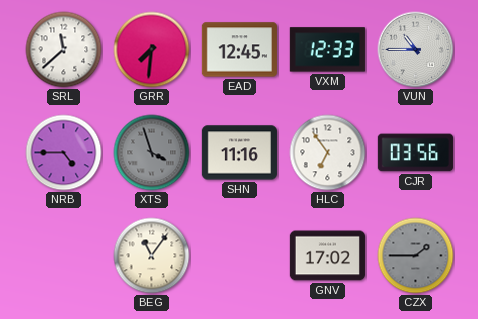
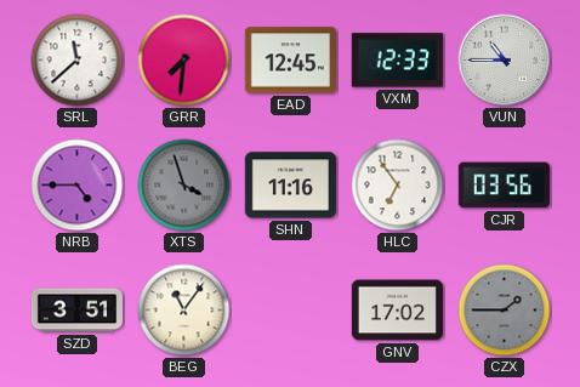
SZD: none -> 3:51 (76, 311)
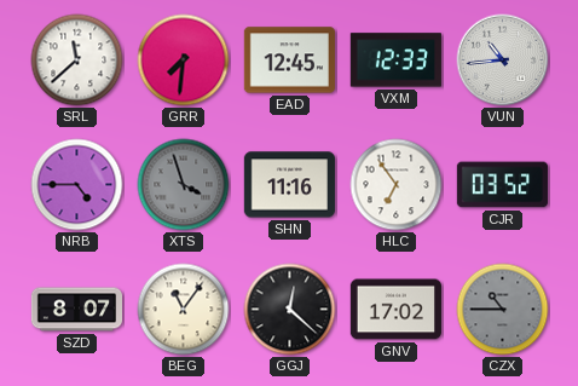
VUN: 10:45 -> 10:44 (503, 61)
CJR: 03:56 -> 03:52 (502, 185)
SZD: 3:51 -> 8:07 (76, 310)
GGJ: none -> 12:22 (290, 310)
CZX: 1:45 -> 10:45 (503, 310)
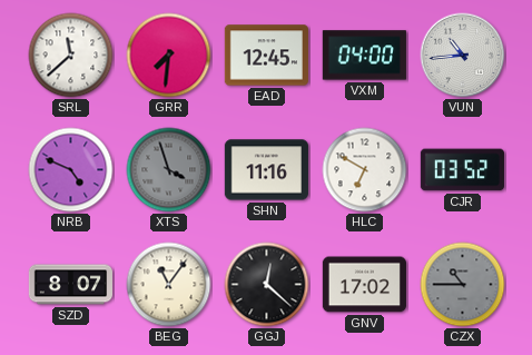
VXM: 12:33 -> 04:00 (364, 56)
NRB: 4:45 -> 4:49 (71, 170)
HLC: 6:54 -> 6:50 (365, 170)
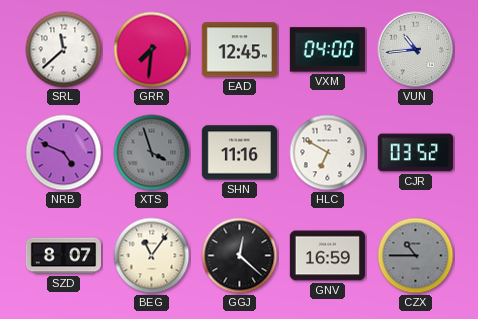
GNV: 17:02 -> 16:59 (327, 256)
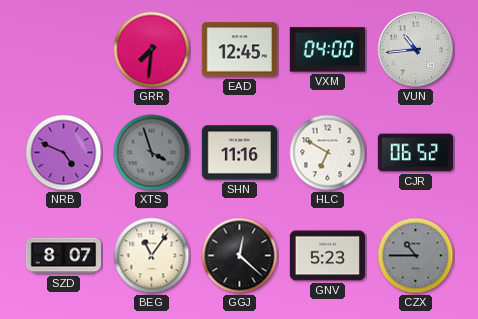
SRL: 11:38 -> none (64, 50)
CJR: 03:52 -> 06:52 (415, 153)
GNV: 16:59 -> 5:23 (327, 256)
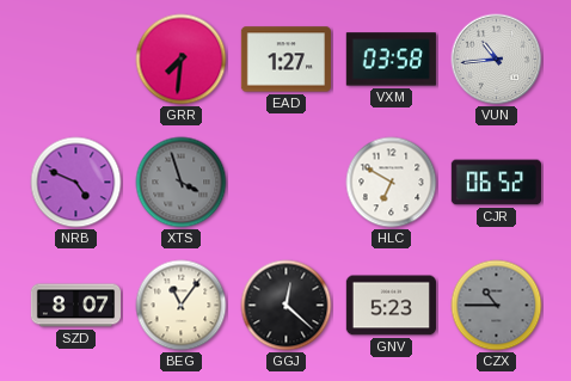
EAD: 12:45 -> 1:27 (285, 60)
VXM: 04:00 -> 03:58 (391, 60)
SHN: 11:16 -> none (239, 153)
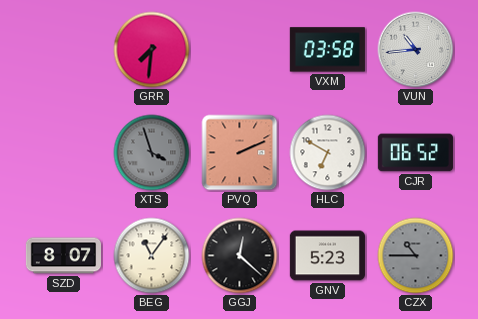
EAD: 1:27 -> none (285, 60)
NRB: 4:49 -> none (76, 183)
PVQ: none -> 2:11 (240, 153)
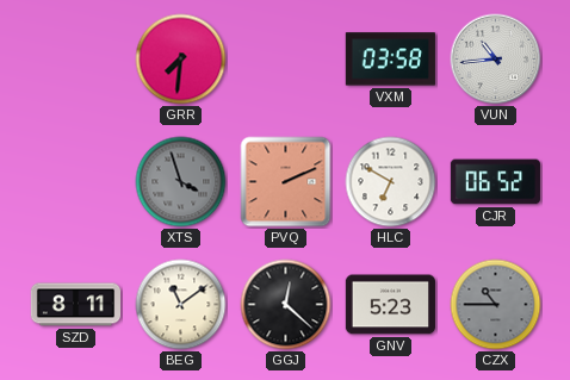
SZD: 8:07 -> 8:11 (75, 305)
BEG: 11:06 -> 11:09 (181, 305)
